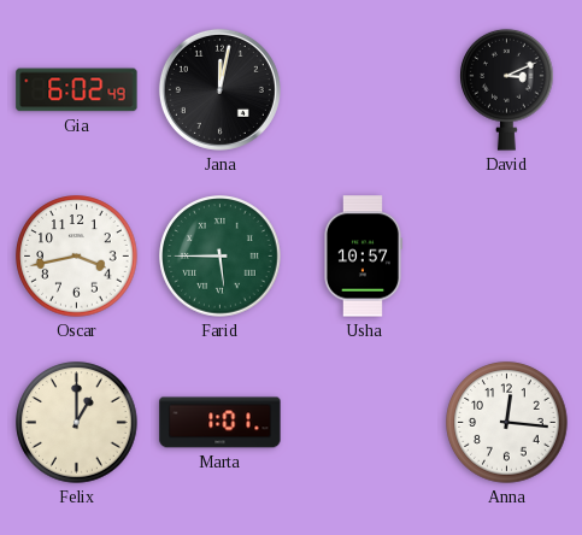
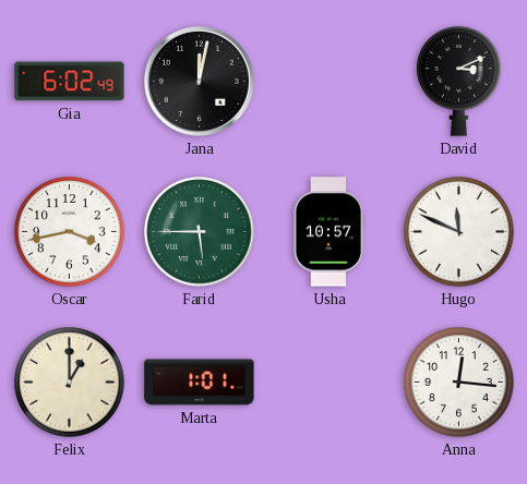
Hugo: none -> 11:49 (459, 232)
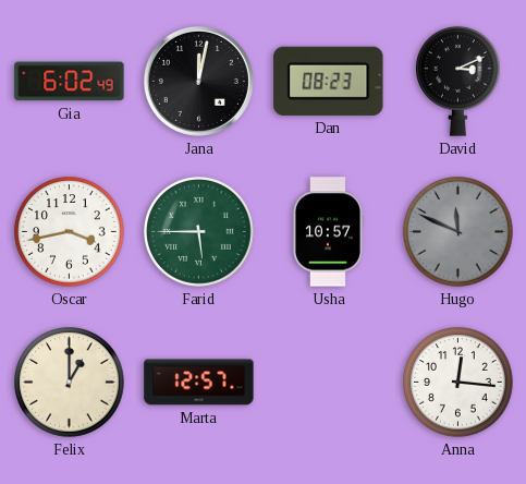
Dan: none -> 08:23 (329, 81)
Hugo dial: white -> grey (458, 232)
Marta: 1:01 -> 12:57 (199, 383)
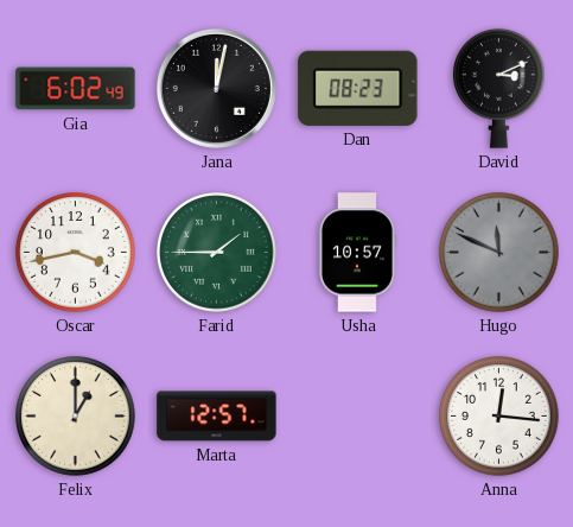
Farid: 5:45 -> 1:45 (217, 253)
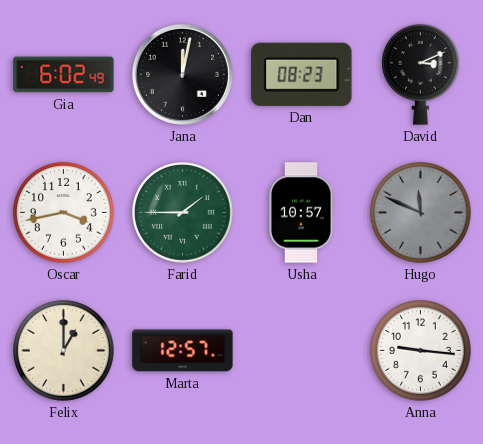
Anna: 12:16 -> 9:16 (421, 351)
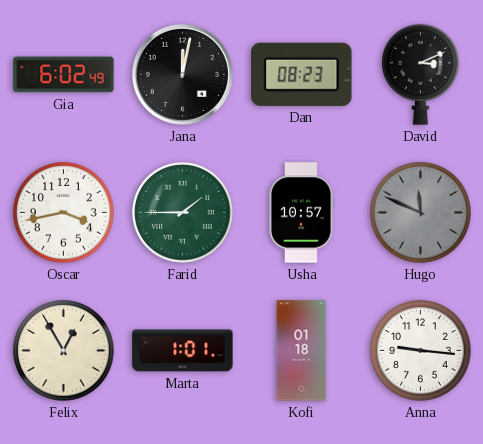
Felix: 1:00 -> 12:55 (64, 351)
Marta: 12:57 -> 1:01 (183, 351)
Kofi: none -> 01:18 (302, 351)
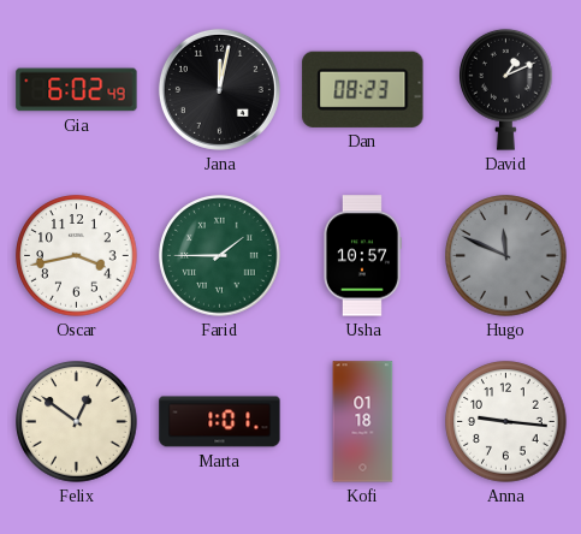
David: 3:11 -> 1:11 (506, 89)
Felix: 12:55 -> 12:51 (77, 422)
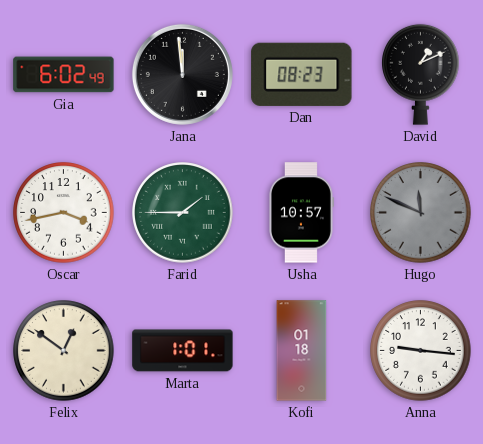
Jana: 12:02 -> 11:59 (182, 74)
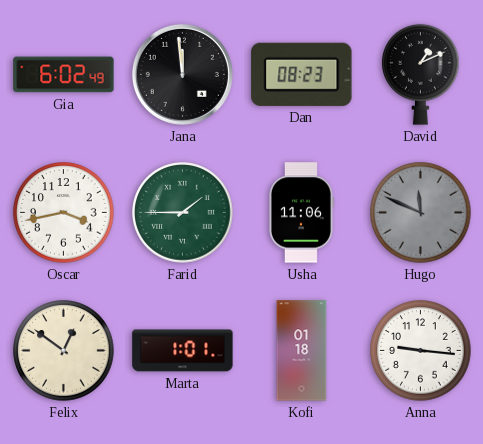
Usha: 10:57 -> 11:06 (302, 213)
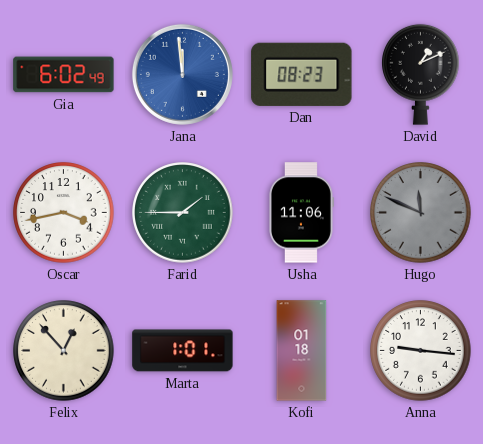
Jana dial: black -> blue (182, 74)
Felix: 12:51 -> 12:53 (64, 351)
